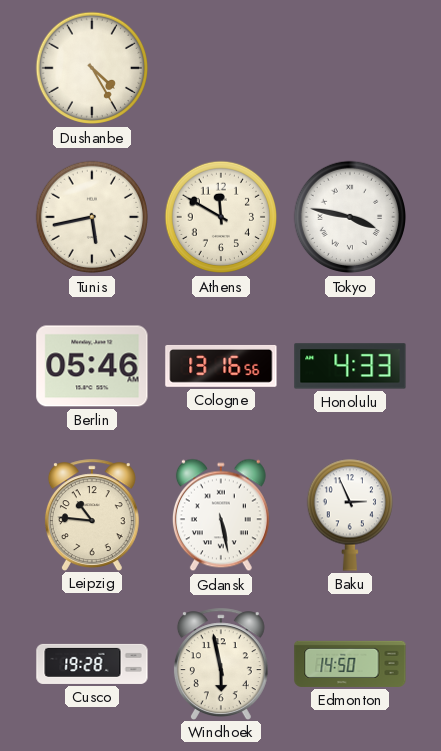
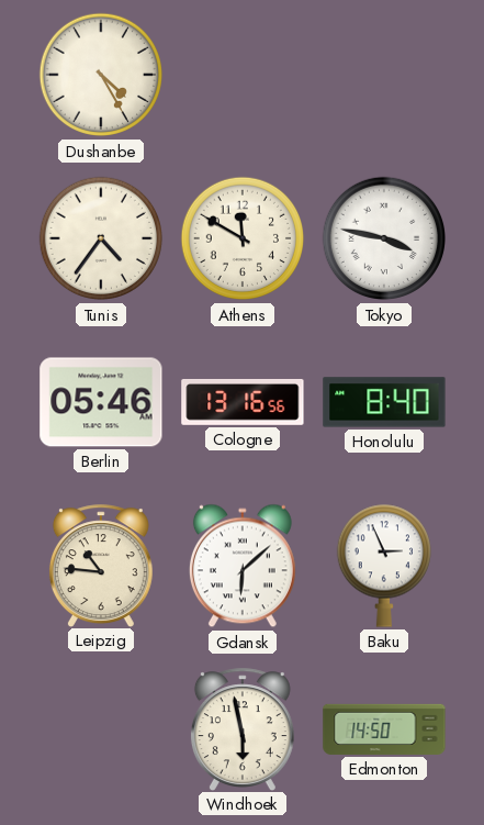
Tunis: 5:43 -> 4:36 (101, 238)
Honolulu: 4:33 -> 8:40 (384, 402)
Gdansk: 5:28 -> 6:08 (243, 566)
Cusco: 19:28 -> none (92, 664)
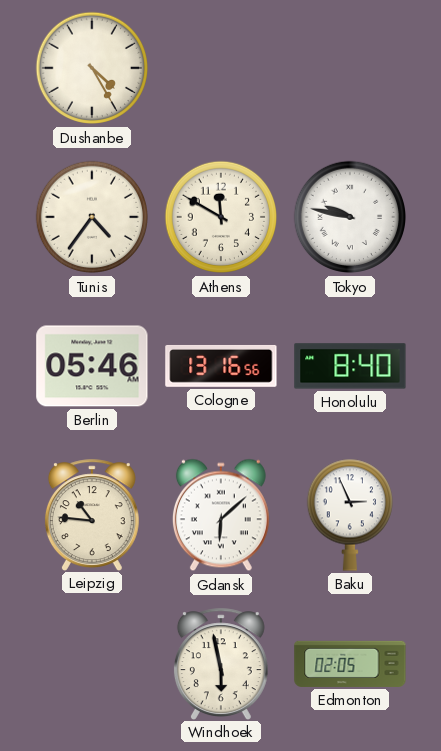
Tokyo: 3:47 -> 9:47 (350, 217)
Edmonton: 14:50 -> 02:05 (350, 664)
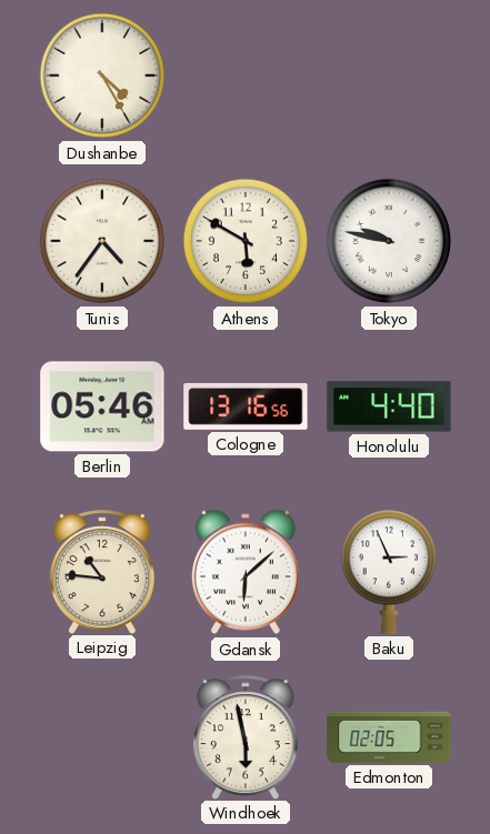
Athens: 11:50 -> 5:50 (246, 241)
Honolulu: 8:40 -> 4:40 (389, 406)
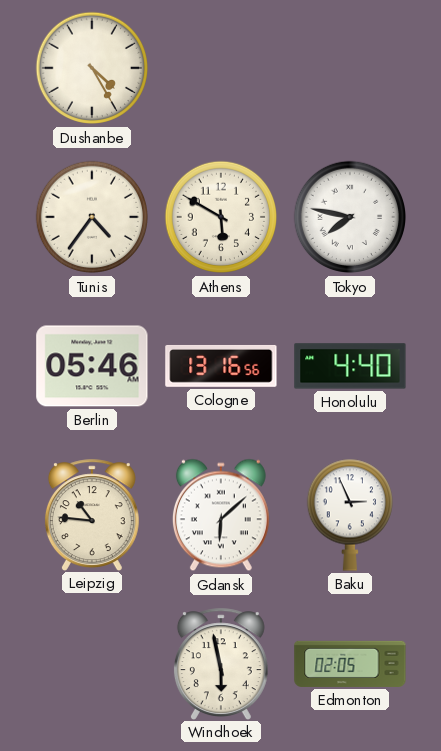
Tokyo: 9:47 -> 7:47 (350, 217)
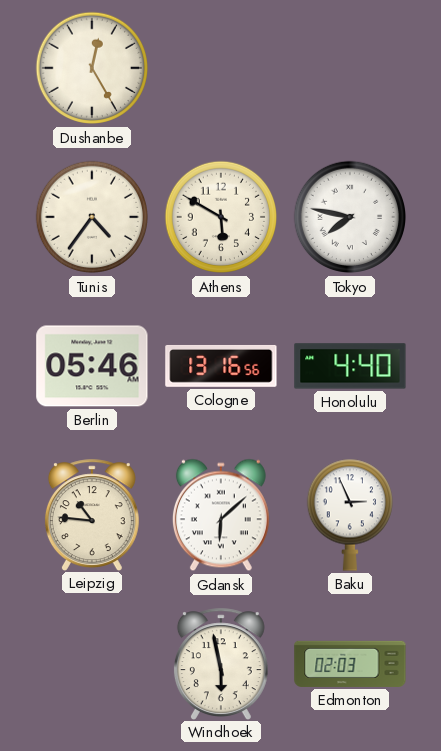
Dushanbe: 4:25 -> 12:25 (92, 68)
Edmonton: 02:05 -> 02:03 (350, 664)
